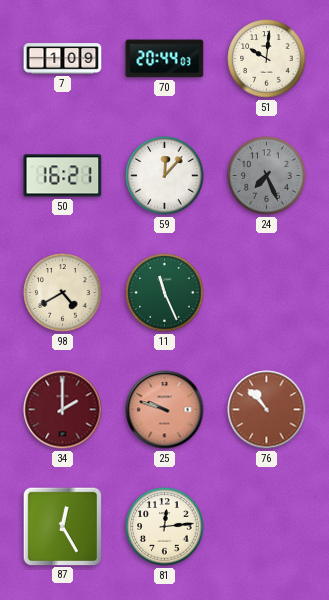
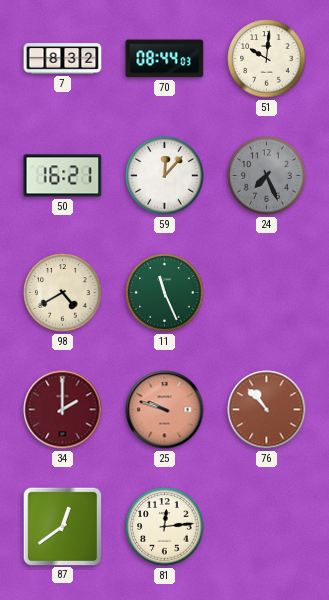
7: 1:09 -> 8:32 (63, 59)
70: 20:44 -> 08:44 (165, 59)
87: 12:25 -> 12:39 (62, 526)
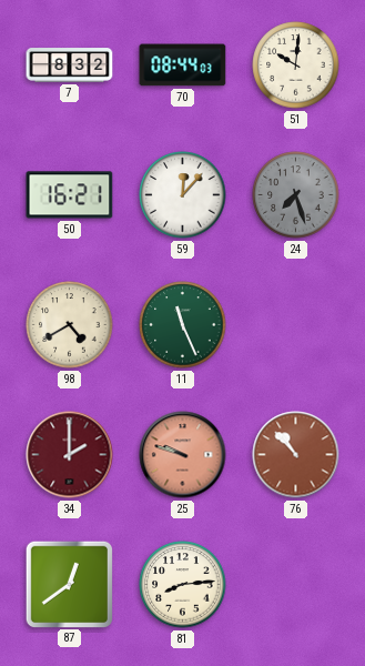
24: 7:26 -> 7:27 (296, 195)
81: 12:14 -> 8:14 (183, 585)
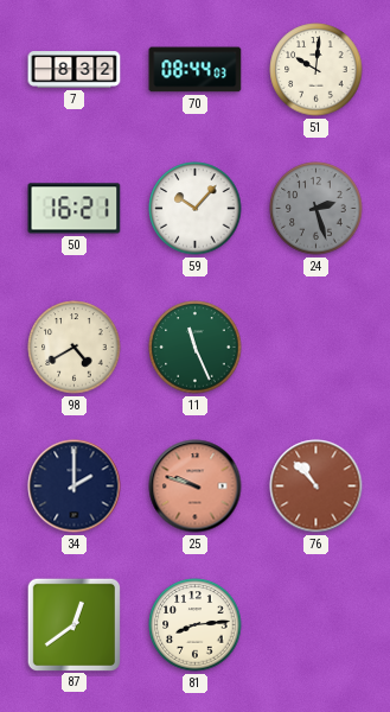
59: 12:07 -> 10:07 (196, 209)
24: 7:27 -> 2:27 (317, 209)
34 dial: burgundy -> navy (75, 487)
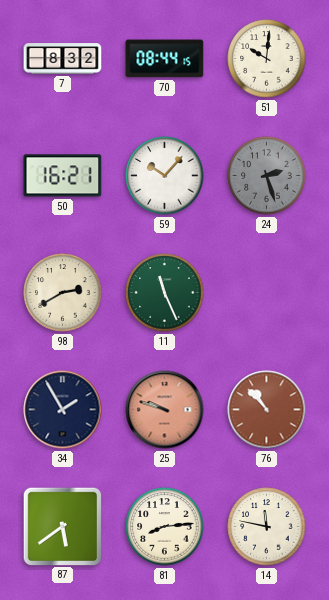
70: 08:44:03 -> 08:44:15 (165, 59)
98: 4:40 -> 2:40 (63, 293)
34: 2:00 -> 1:55 (63, 410)
87: 12:39 -> 5:39 (62, 526)
14: none -> 11:47 (267, 527)
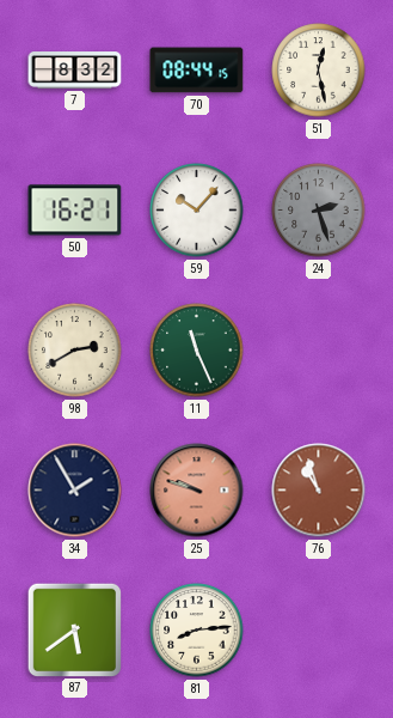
51: 10:01 -> 12:28 (319, 71)
76: 10:53 -> 10:57 (319, 491)
14: 11:47 -> none (267, 527)
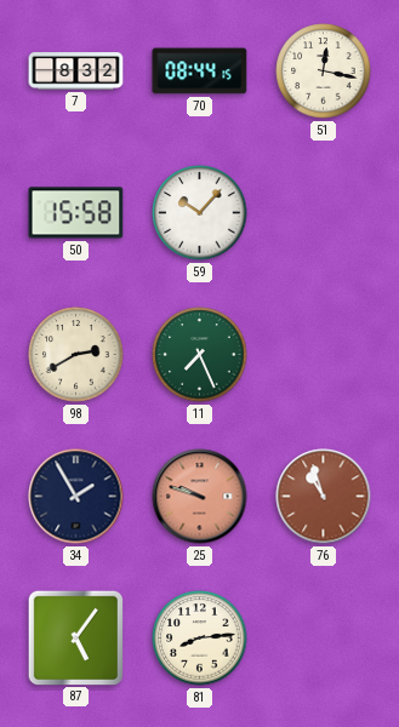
51: 12:28 -> 12:17 (324, 71)
50: 16:21 -> 15:58 (76, 213)
24: 2:27 -> none (319, 211)
11: 11:26 -> 7:26 (200, 355)
87: 5:39 -> 5:06 (75, 637)
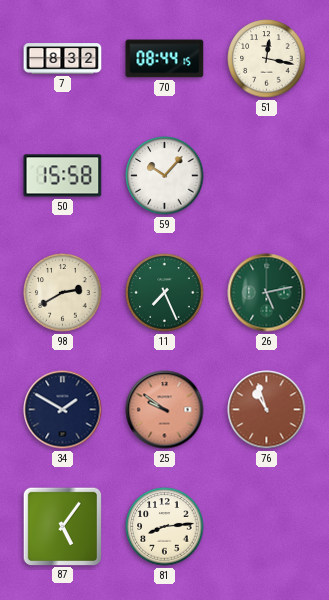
26: none -> 5:13 (267, 293)
34: 1:55 -> 1:50 (63, 410)
25: 9:48 -> 9:51 (165, 410)
